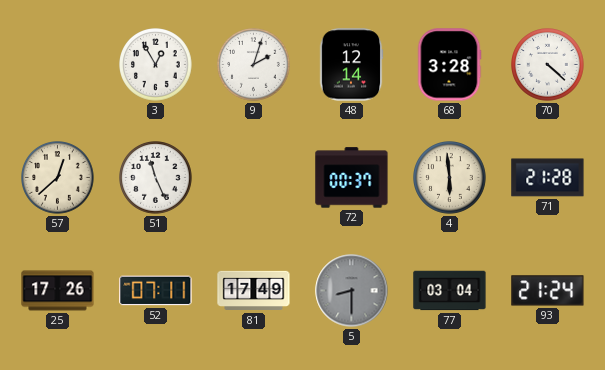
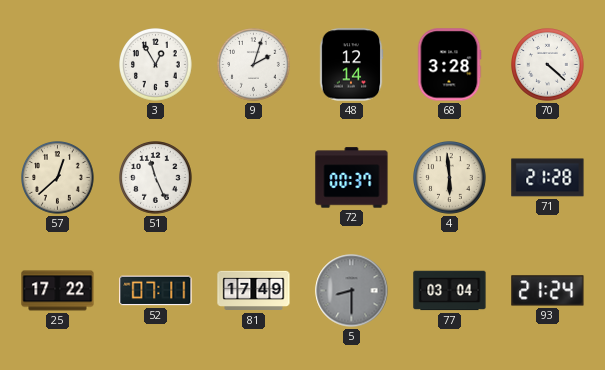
25: 17:26 -> 17:22 (58, 291)
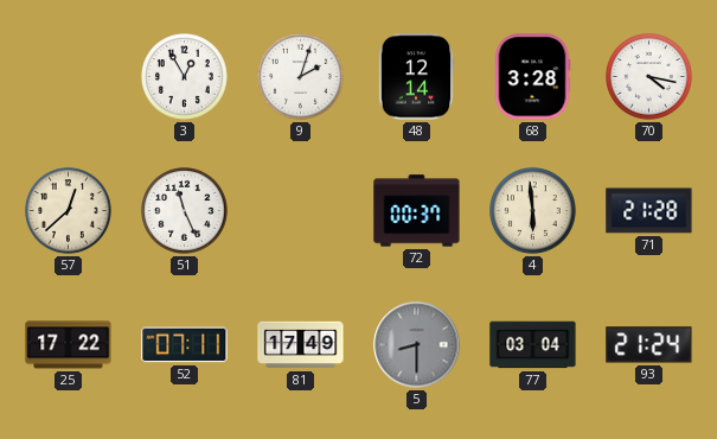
70: 4:22 -> 4:17 (649, 77)
